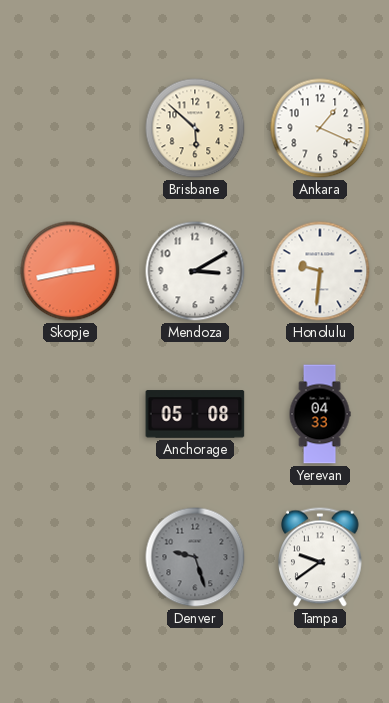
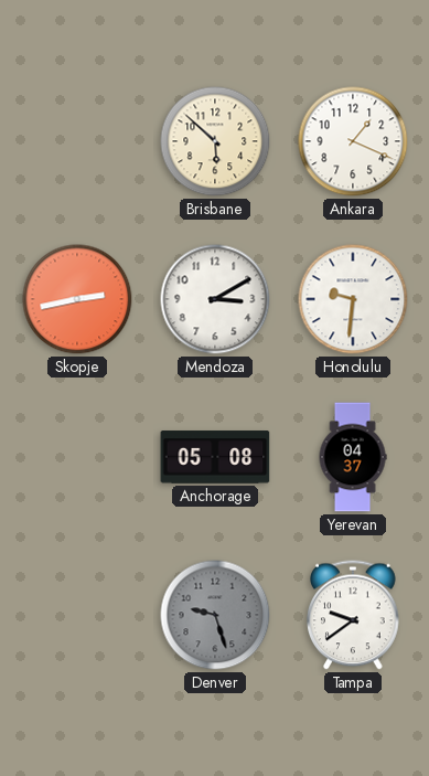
Yerevan: 04:33 -> 04:37 (353, 457)
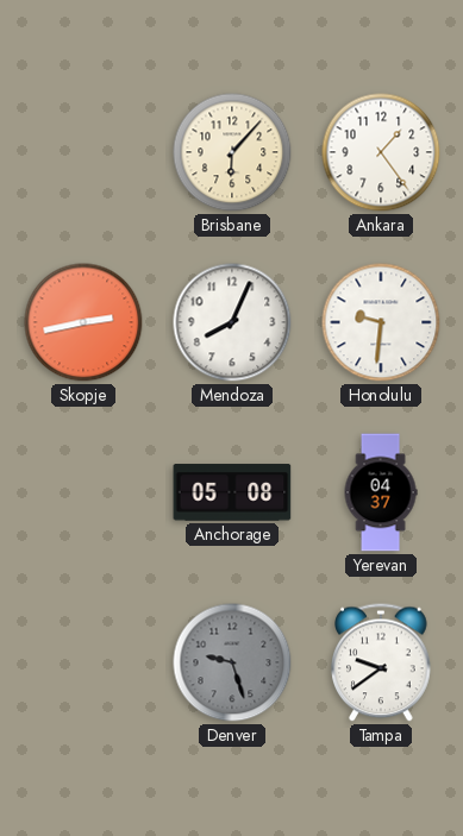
Brisbane: 5:52 -> 6:07 (232, 152)
Ankara: 1:19 -> 1:24 (381, 152)
Mendoza: 3:10 -> 8:04 (232, 322)
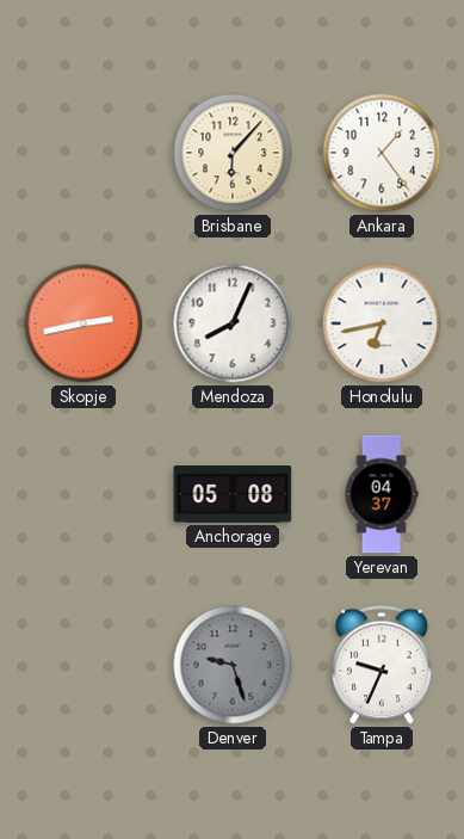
Honolulu: 9:31 -> 6:43 (382, 323)
Tampa: 9:39 -> 9:34 (382, 665)
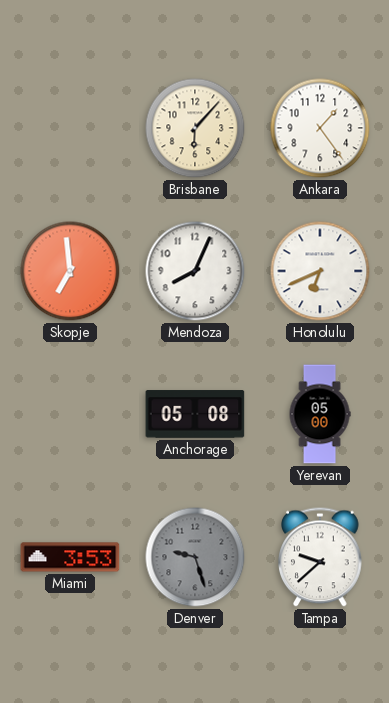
Skopje: 2:43 -> 6:59 (70, 271)
Honolulu: 6:43 -> 6:41 (320, 271)
Yerevan: 04:37 -> 05:00 (320, 414)
Miami: none -> 3:53 (70, 557)
Tampa: 9:34 -> 9:38 (320, 557)
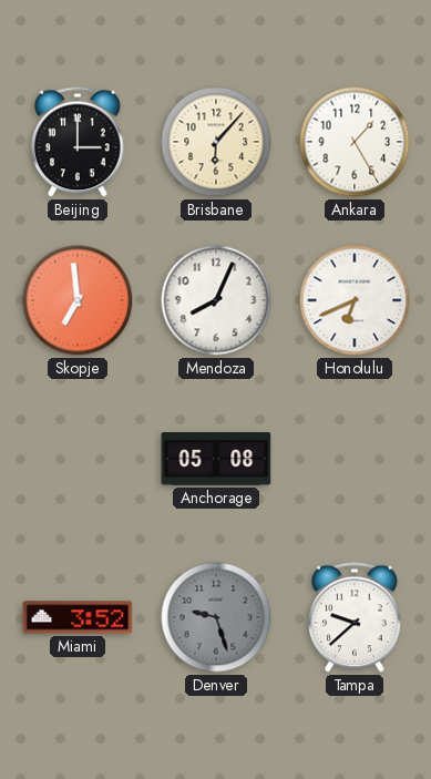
Beijing: none -> 3:00 (78, 142)
Ankara: 1:24 -> 1:25 (355, 142)
Yerevan: 05:00 -> none (320, 414)
Miami: 3:53 -> 3:52 (78, 617)
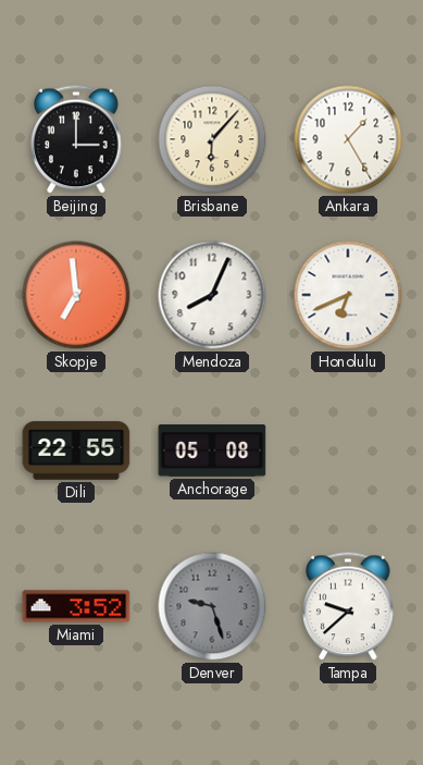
Dili: none -> 22:55 (76, 451)
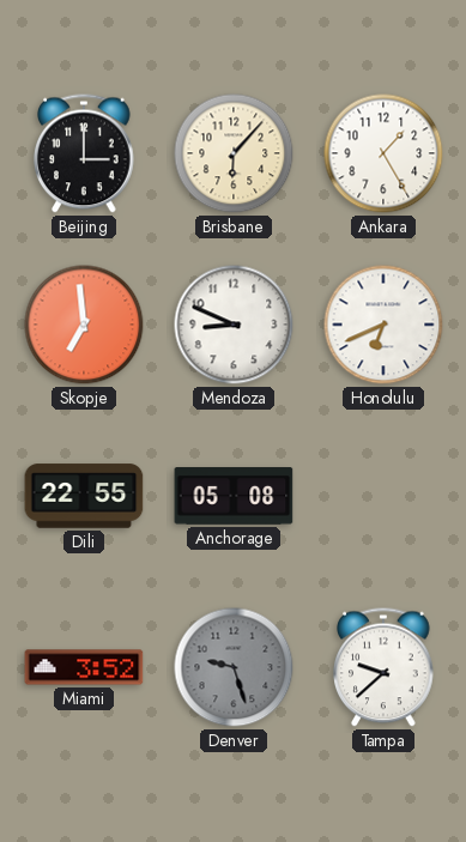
Mendoza: 8:04 -> 8:49 (234, 325)
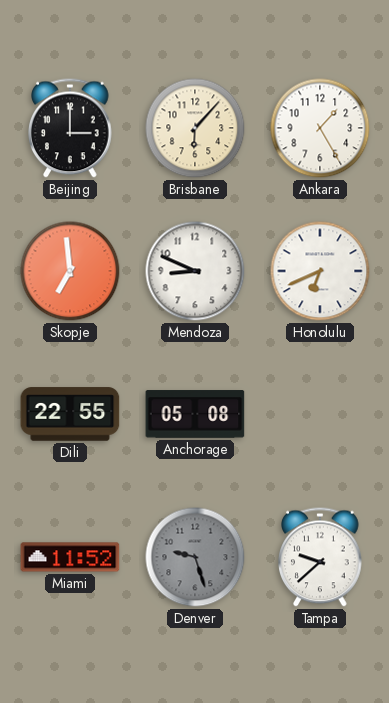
Miami: 3:52 -> 11:52 (70, 557)
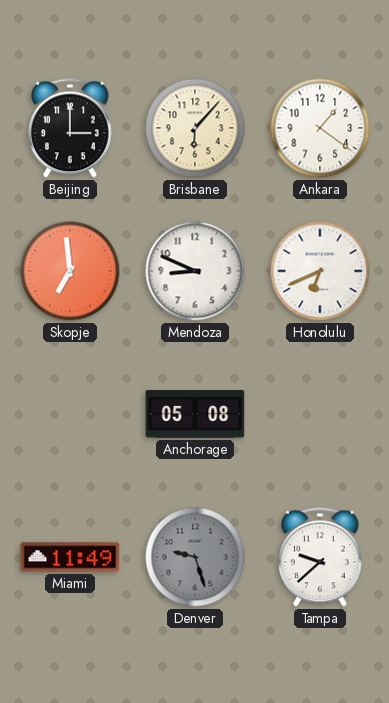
Ankara: 1:25 -> 1:21 (320, 128)
Dili: 22:55 -> none (70, 414)
Miami: 11:52 -> 11:49 (70, 557)
